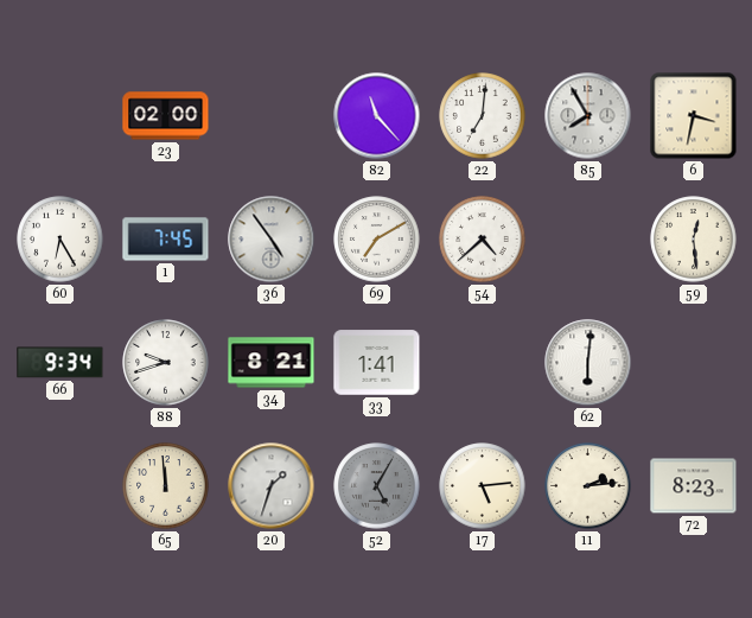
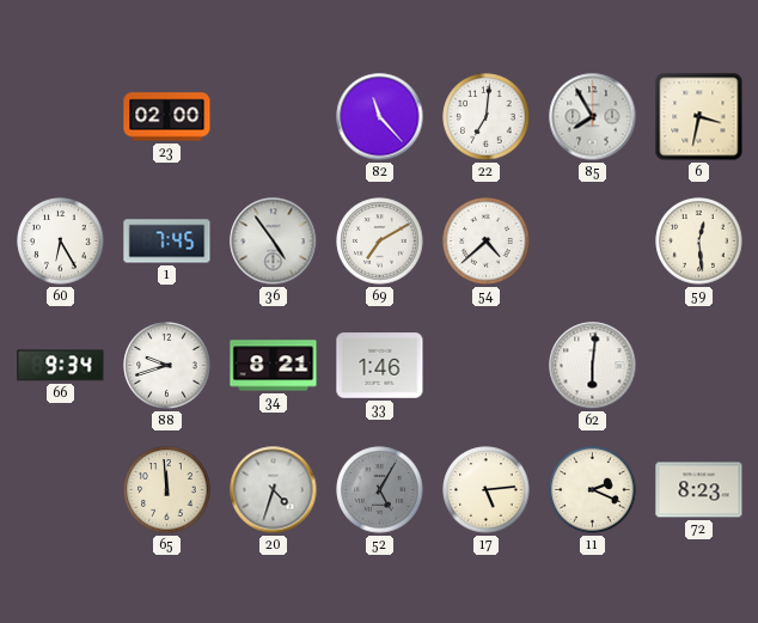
33: 1:41 -> 1:46 (380, 366)
20: 1:33 -> 4:33 (274, 490)
11: 2:14 -> 2:19 (593, 490)
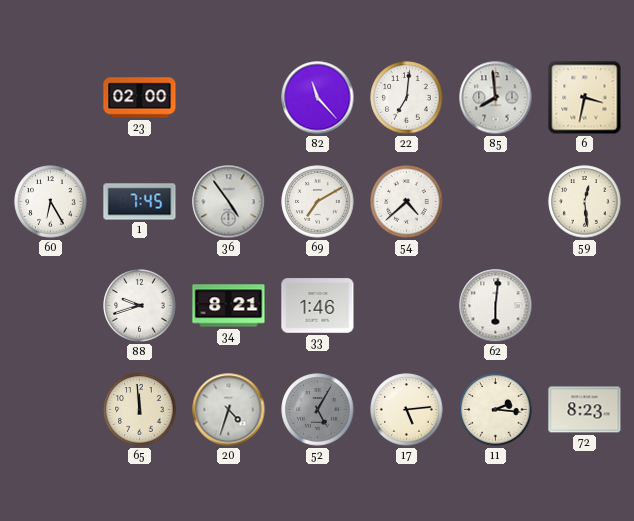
85: 7:55 -> 7:59 (496, 98)
66: 9:34 -> none (61, 366)
11: 2:19 -> 2:16 (496, 410)
